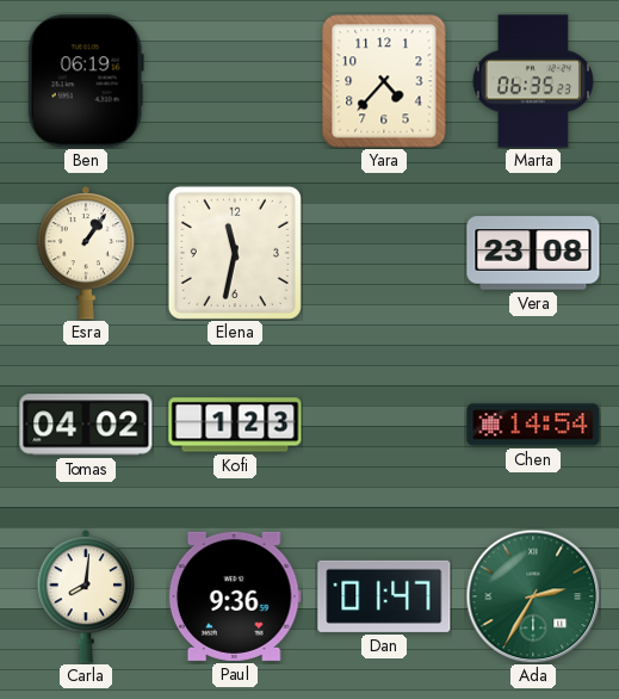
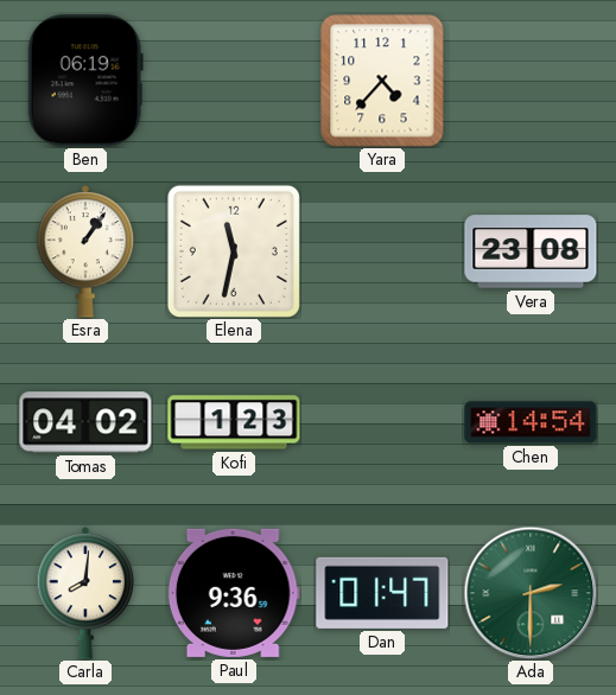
Marta: 06:35 -> none (533, 81)
Ada: 2:35 -> 2:30 (531, 593)
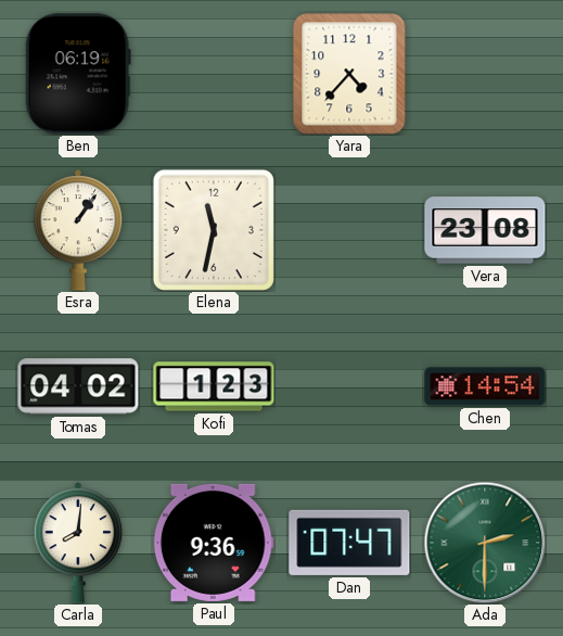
Dan: 01:47 -> 07:47 (349, 543)
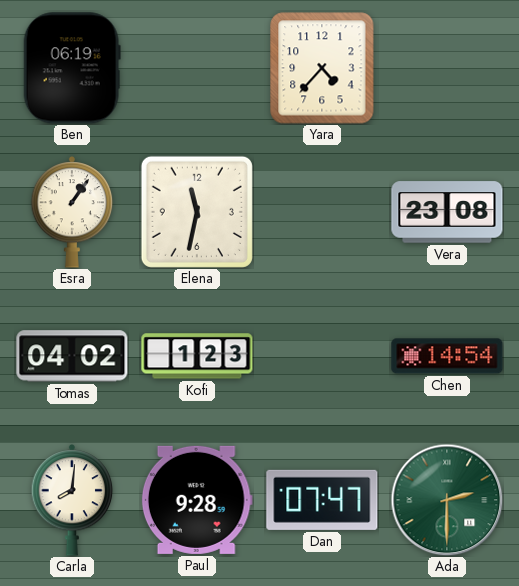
Paul: 9:36 -> 9:28 (197, 500)
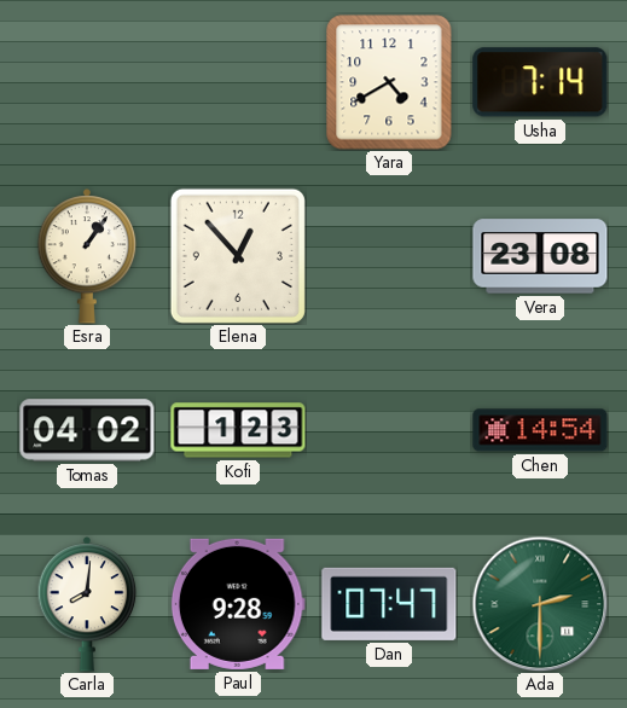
Ben: 06:19 -> none (72, 68)
Yara: 4:37 -> 4:40 (389, 82)
Usha: none -> 7:14 (540, 82)
Elena: 11:32 -> 12:53 (238, 256)
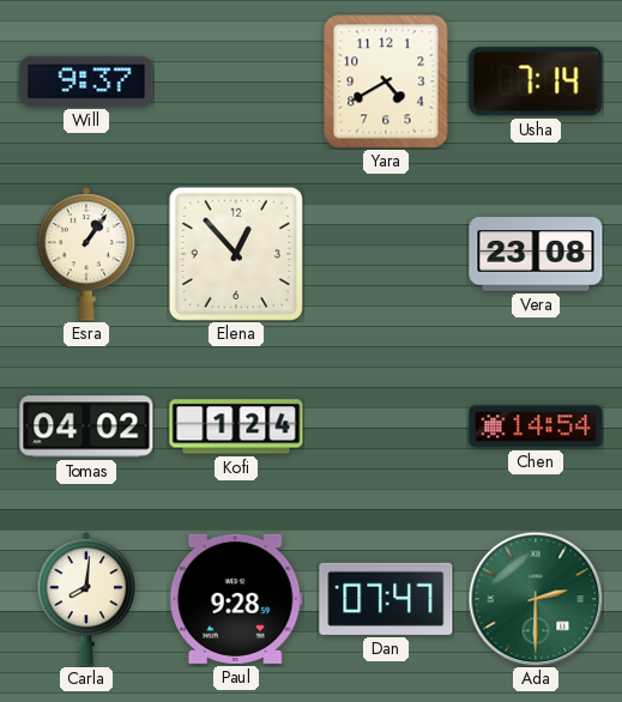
Will: none -> 9:37 (86, 81)
Kofi: 1:23 -> 1:24 (236, 426)
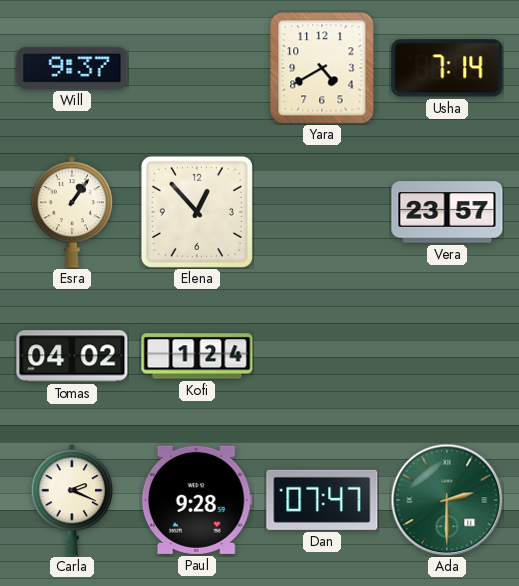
Vera: 23:08 -> 23:57 (447, 212)
Chen: 14:54 -> none (536, 426)
Carla: 8:01 -> 2:19 (72, 501)
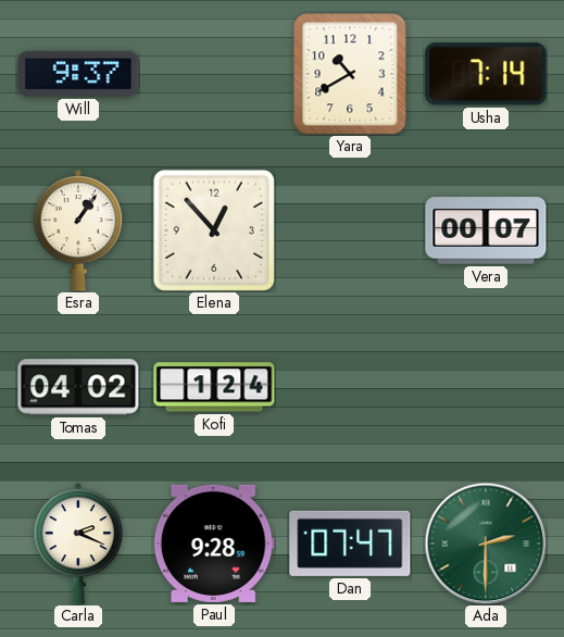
Yara: 4:40 -> 10:40 (350, 74)
Vera: 23:57 -> 00:07 (486, 230)
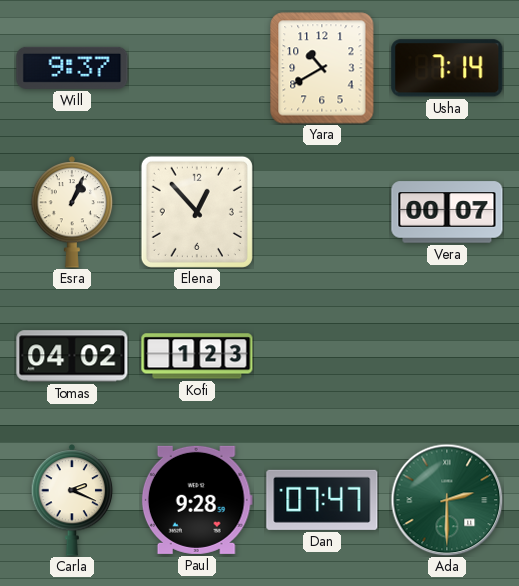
Esra: 1:06 -> 1:04 (72, 213)
Kofi: 1:24 -> 1:23 (197, 356)
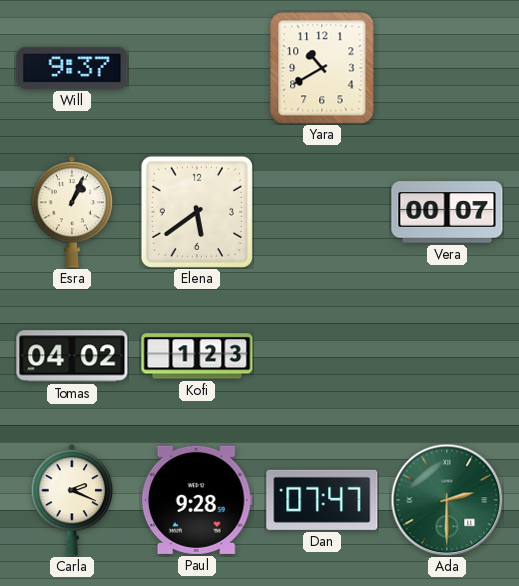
Usha: 7:14 -> none (447, 68)
Elena: 12:53 -> 5:39 (197, 212)
